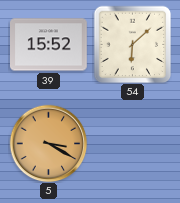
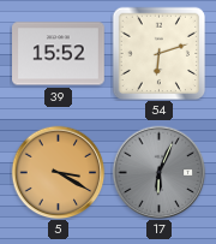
54: 6:08 -> 6:12 (158, 53)
17: none -> 6:04 (158, 172)
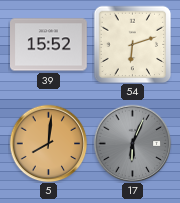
5: 3:20 -> 8:01 (48, 143)
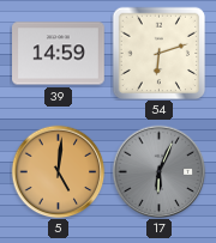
39: 15:52 -> 14:59 (59, 54)
5: 8:01 -> 5:01 (58, 171)
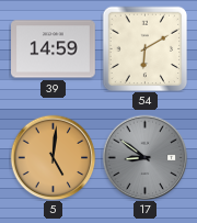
54: 6:12 -> 6:10 (144, 48)
17: 6:04 -> 8:51 (144, 157)
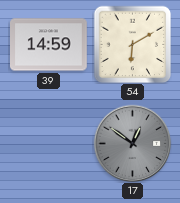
5: 5:01 -> none (53, 157)
17: 8:51 -> 12:51 (132, 143)
